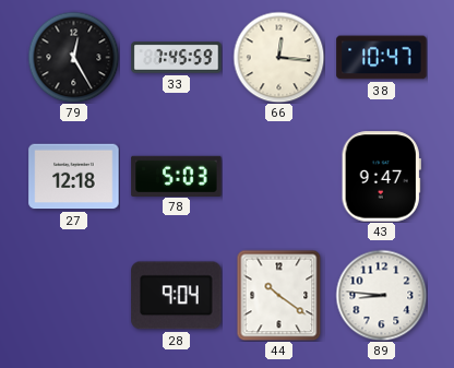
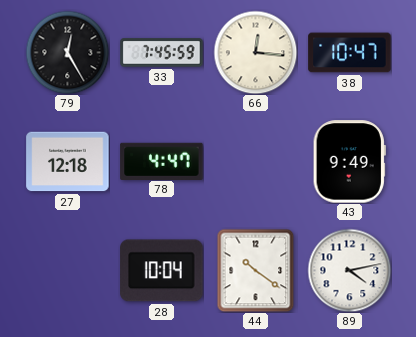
78: 5:03 -> 4:47 (162, 161)
43: 9:47 -> 9:49 (349, 162)
28: 9:04 -> 10:04 (162, 271)
89: 8:46 -> 4:13 (349, 270)
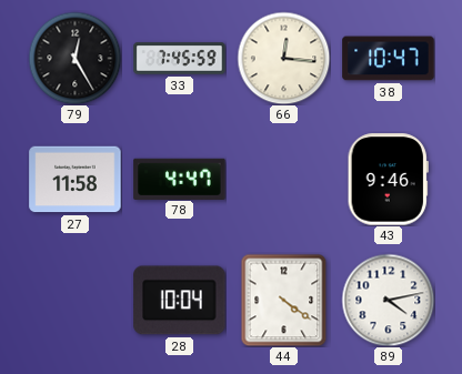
27: 12:18 -> 11:58 (76, 180)
43: 9:49 -> 9:46 (388, 180)
44: 10:21 -> 4:21 (284, 300)
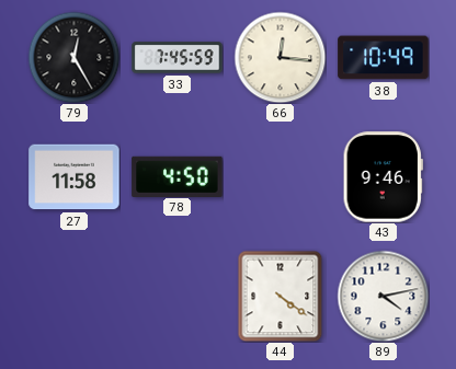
38: 10:47 -> 10:49 (384, 58)
78: 4:47 -> 4:50 (178, 176)
28: 10:04 -> none (180, 301)
